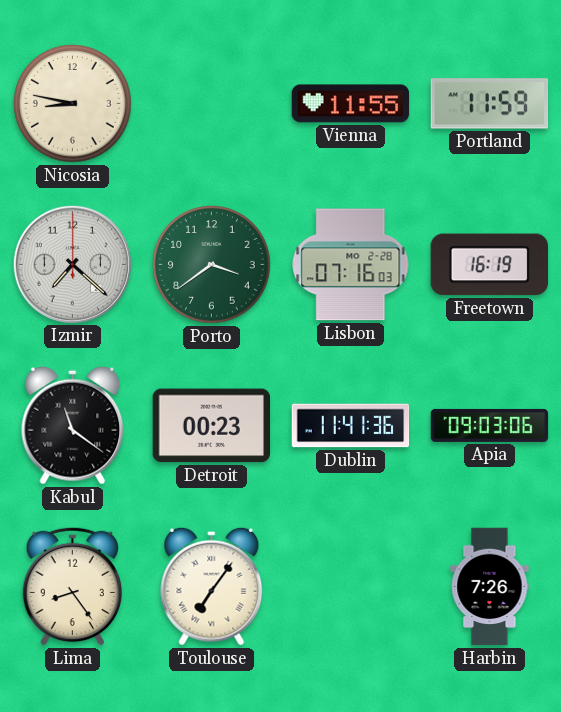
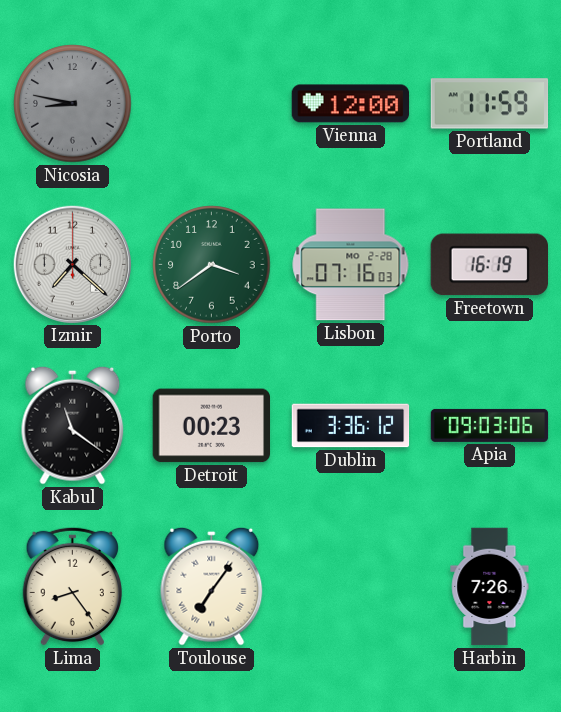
Nicosia dial: cream -> grey (73, 104)
Vienna: 11:55 -> 12:00 (351, 104)
Dublin: 11:41 -> 3:36 (351, 426)
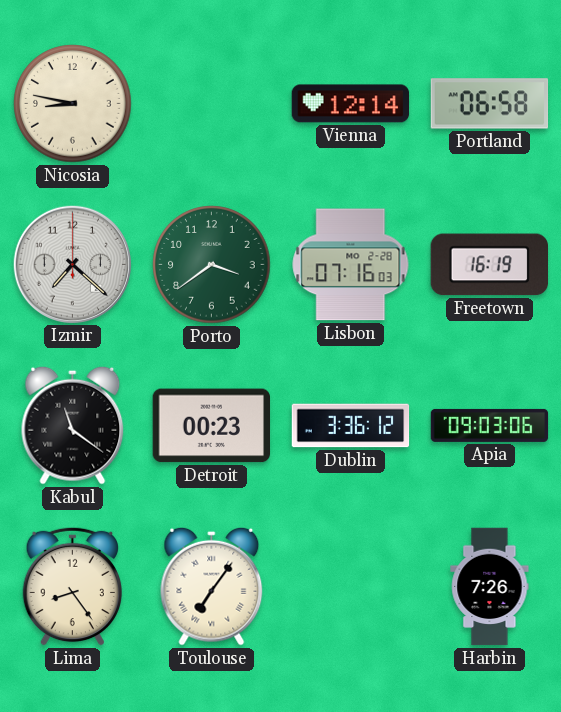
Nicosia dial: grey -> cream (73, 104)
Vienna: 12:00 -> 12:14 (351, 104)
Portland: 11:59 -> 06:58 (490, 104)
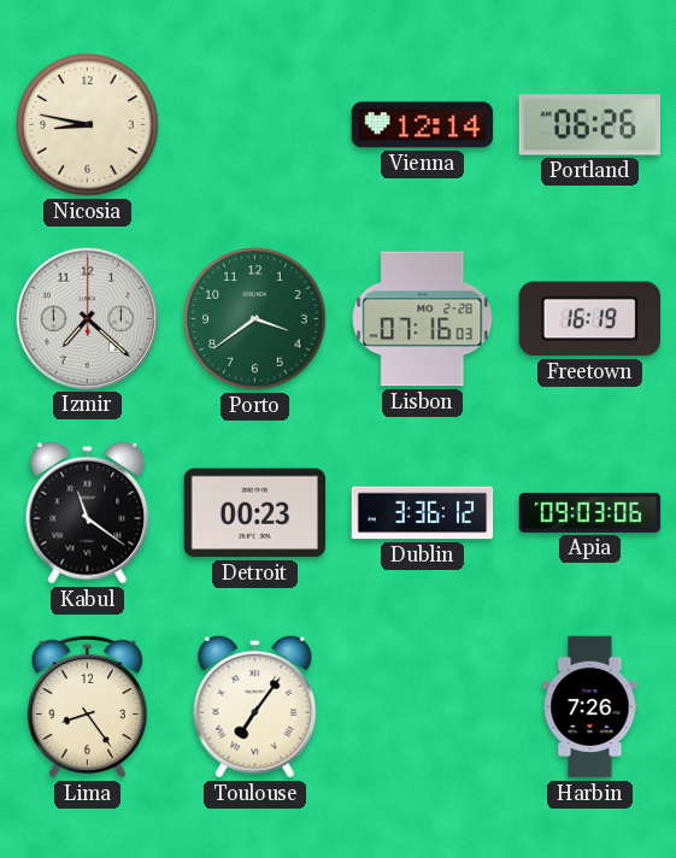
Portland: 06:58 -> 06:26 (590, 125)
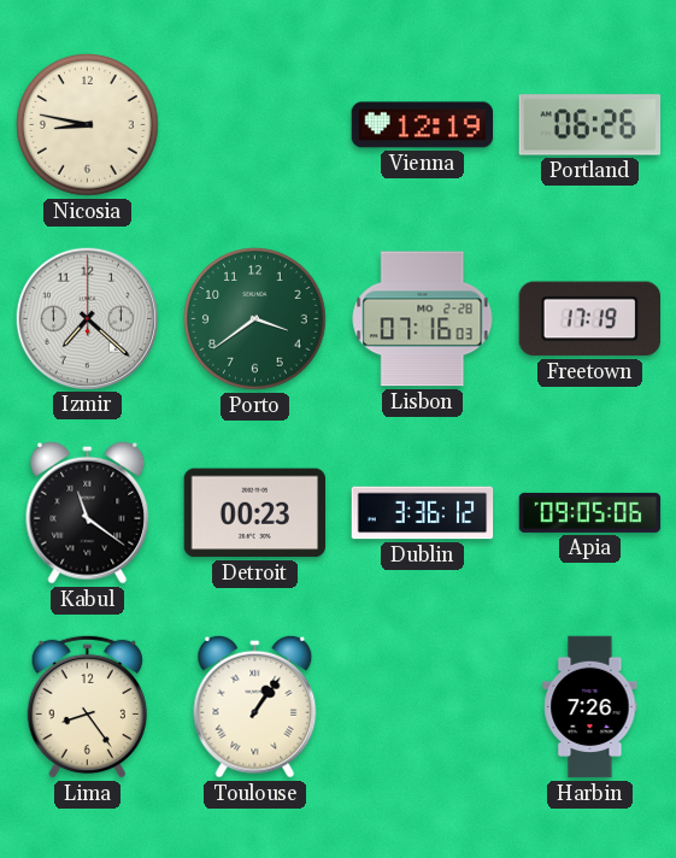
Vienna: 12:14 -> 12:19 (423, 125)
Freetown: 16:19 -> 17:19 (589, 319)
Apia: 09:03 -> 09:05 (590, 512)
Toulouse: 7:06 -> 1:06 (255, 706)
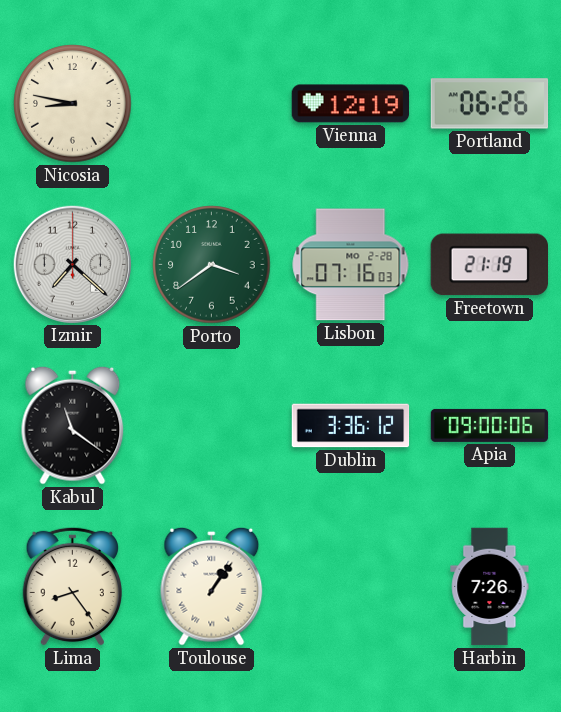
Freetown: 17:19 -> 21:19 (489, 265)
Detroit: 00:23 -> none (254, 513)
Apia: 09:05 -> 09:00 (490, 425)
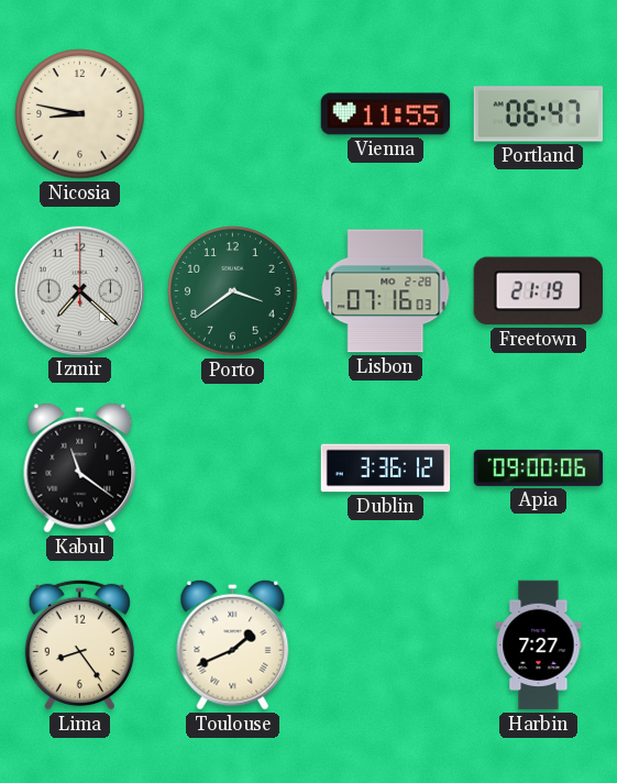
Vienna: 12:19 -> 11:55 (386, 114)
Portland: 06:26 -> 06:47 (539, 114)
Toulouse: 1:06 -> 1:41 (233, 644)
Harbin: 7:26 -> 7:27 (539, 646)
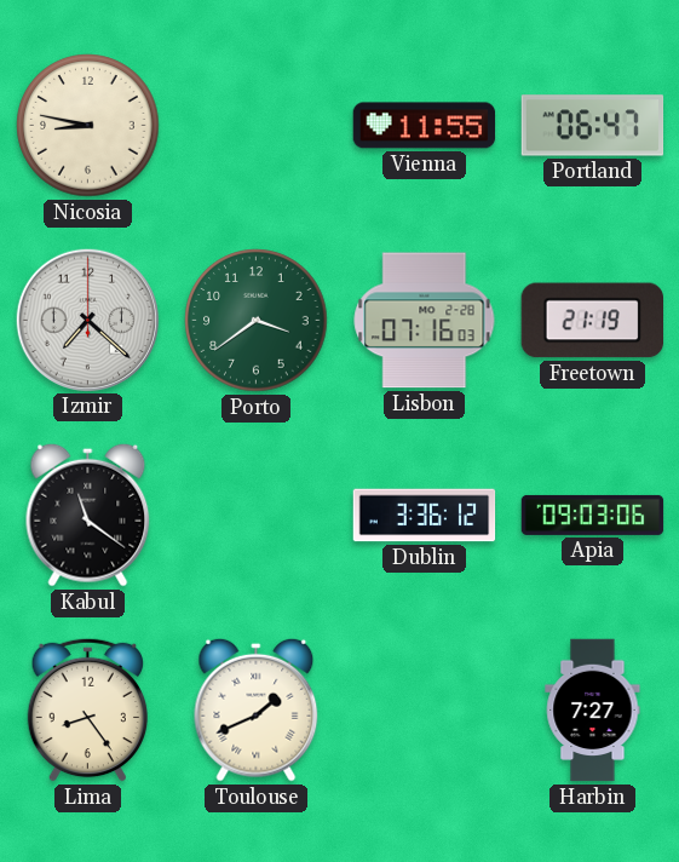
Apia: 09:00 -> 09:03 (593, 515)
